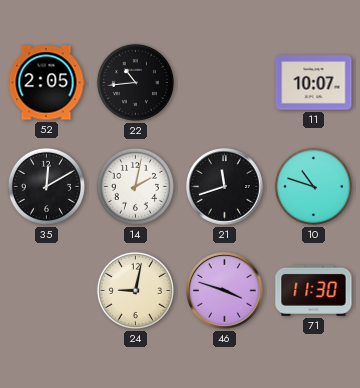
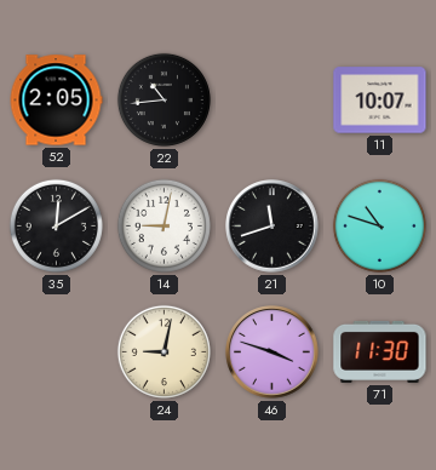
14: 2:02 -> 9:02 (163, 225)
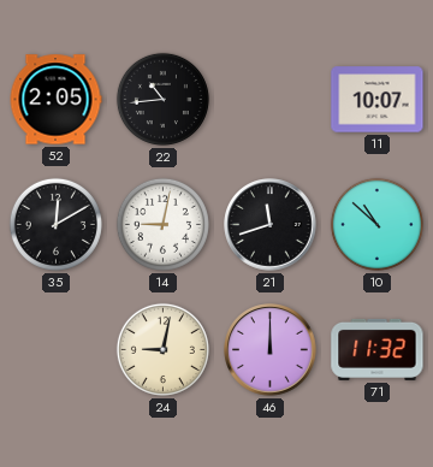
10: 10:48 -> 10:52 (376, 224)
46: 3:48 -> 12:00 (271, 350)
71: 11:30 -> 11:32 (378, 349)
